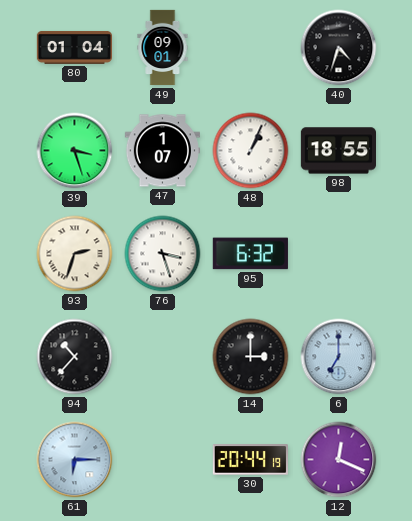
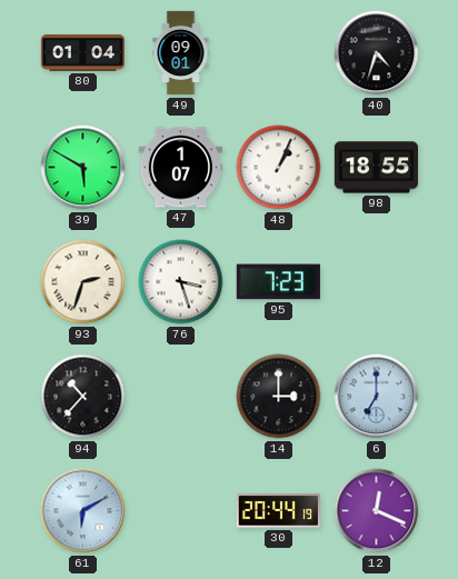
39: 3:27 -> 5:50 (83, 168)
95: 6:32 -> 7:23 (278, 282)
61: 6:15 -> 6:10 (83, 511)
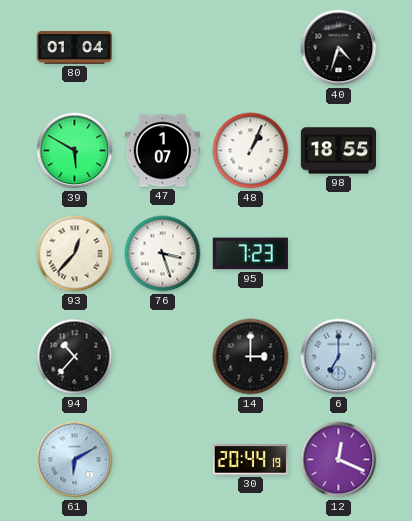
49: 09:01 -> none (181, 53)
93: 2:33 -> 12:37 (75, 254)
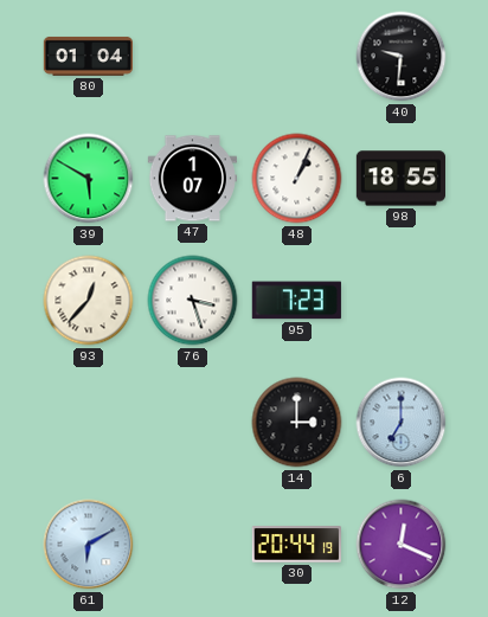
40: 4:33 -> 9:31 (402, 57)
94: 10:37 -> none (75, 357)
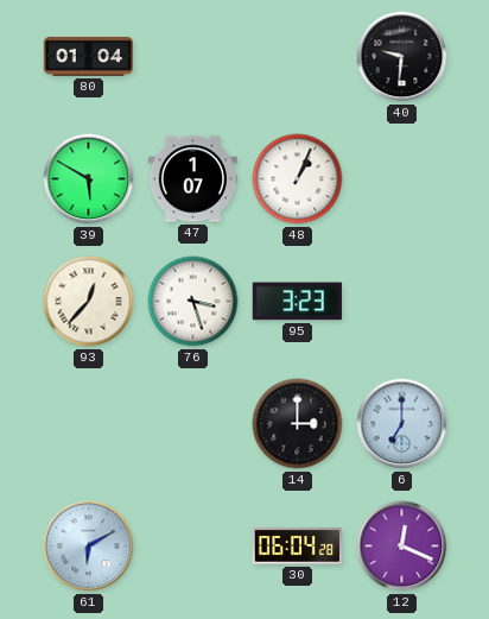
98: 18:55 -> none (400, 179)
95: 7:23 -> 3:23 (297, 302)
30: 20:44 -> 06:04 (297, 547)
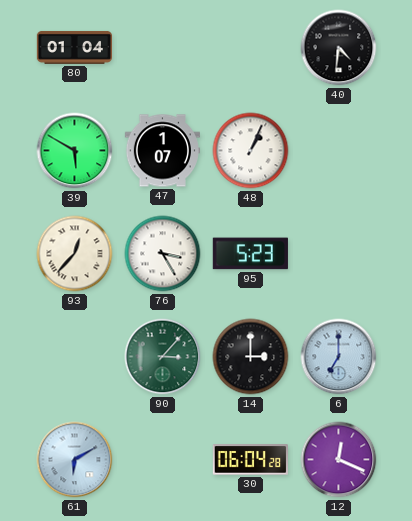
40: 9:31 -> 4:31 (339, 48)
76: 3:27 -> 3:25 (163, 254)
95: 3:23 -> 5:23 (250, 254)
90: none -> 3:07 (163, 357)
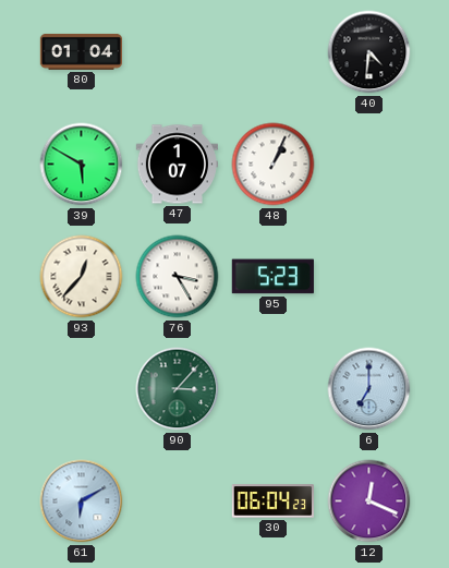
14: 3:00 -> none (251, 357)
30: 06:04:28 -> 06:04:23 (272, 501)
